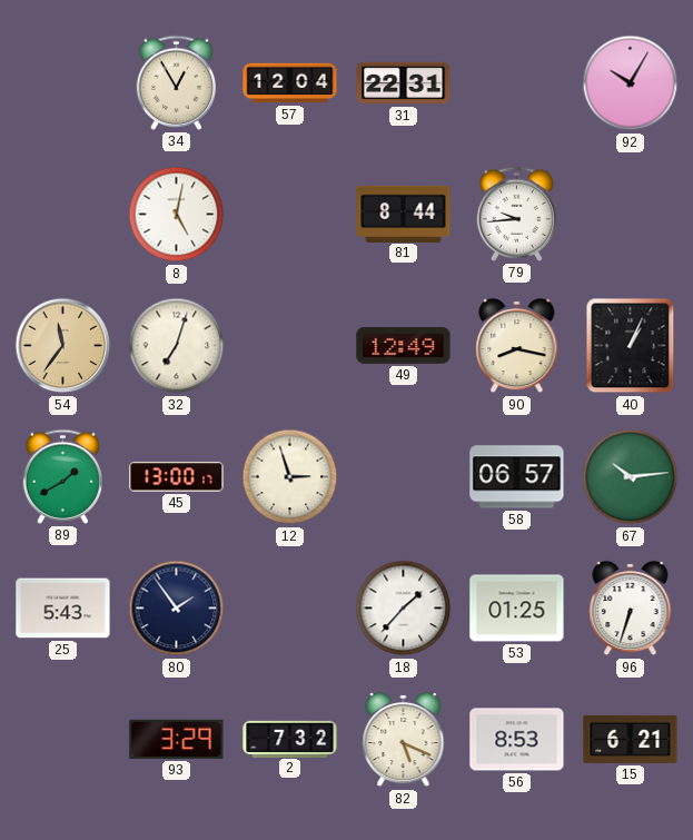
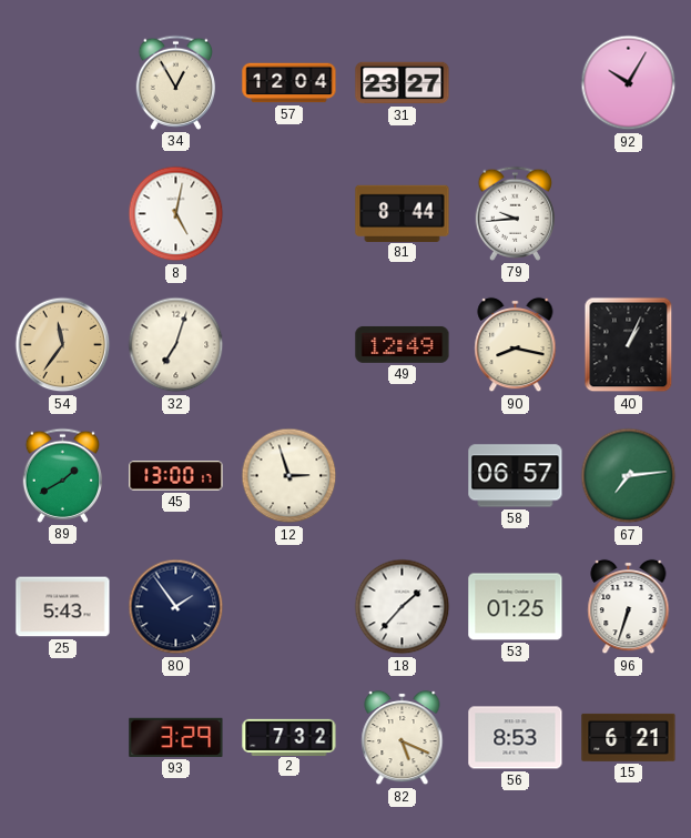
31: 22:31 -> 23:27 (403, 83)
67: 10:14 -> 7:14 (629, 476)
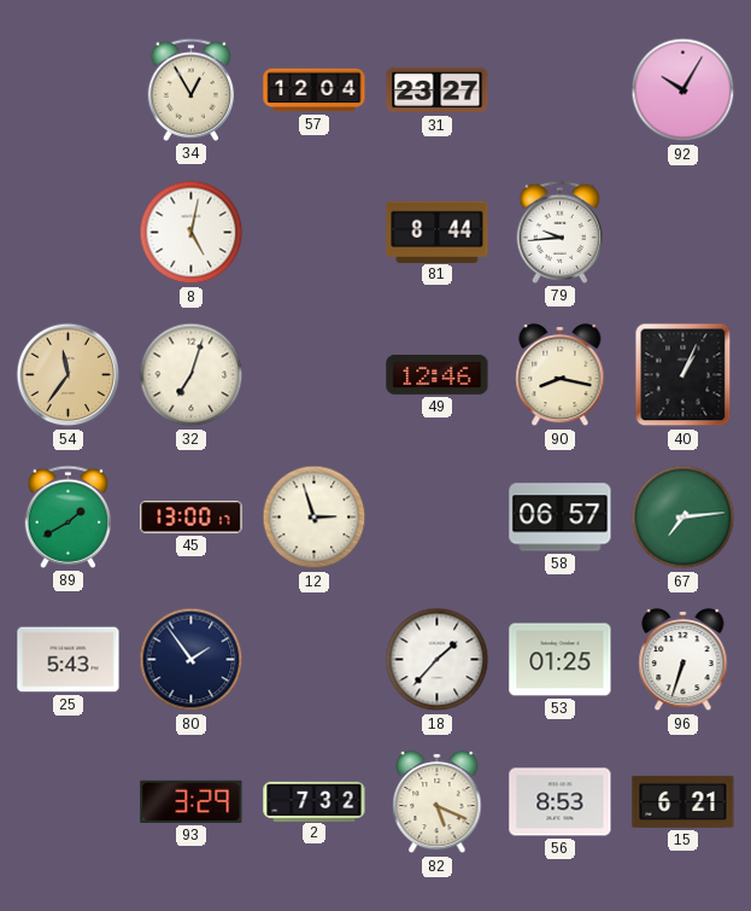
49: 12:49 -> 12:46 (438, 374)
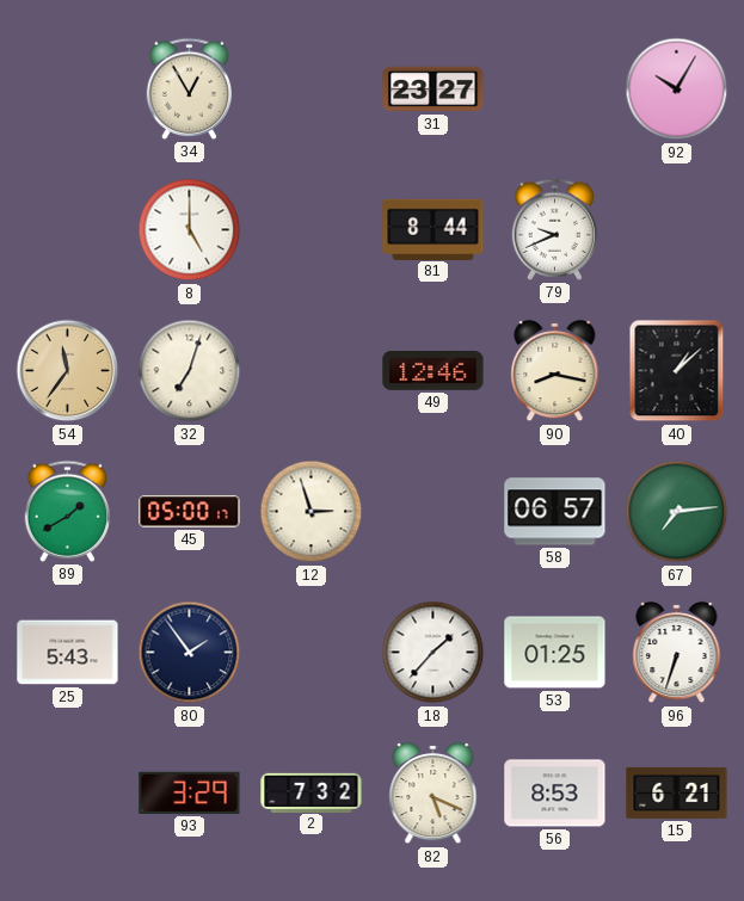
57: 12:04 -> none (315, 90)
8: 5:02 -> 5:00 (190, 230)
79: 9:44 -> 9:41 (554, 229)
40: 1:04 -> 1:08 (677, 371)
45: 13:00 -> 05:00 (190, 512)
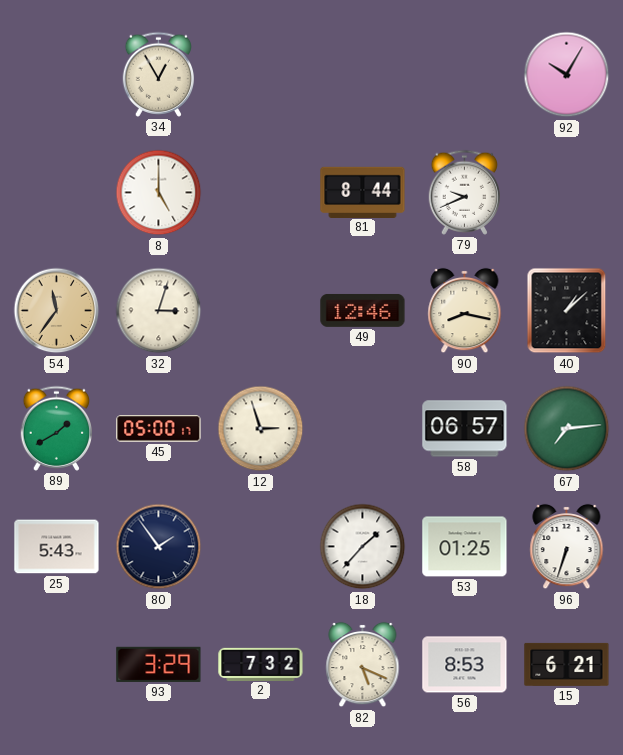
31: 23:27 -> none (434, 90)
32: 7:03 -> 3:03 (159, 311)
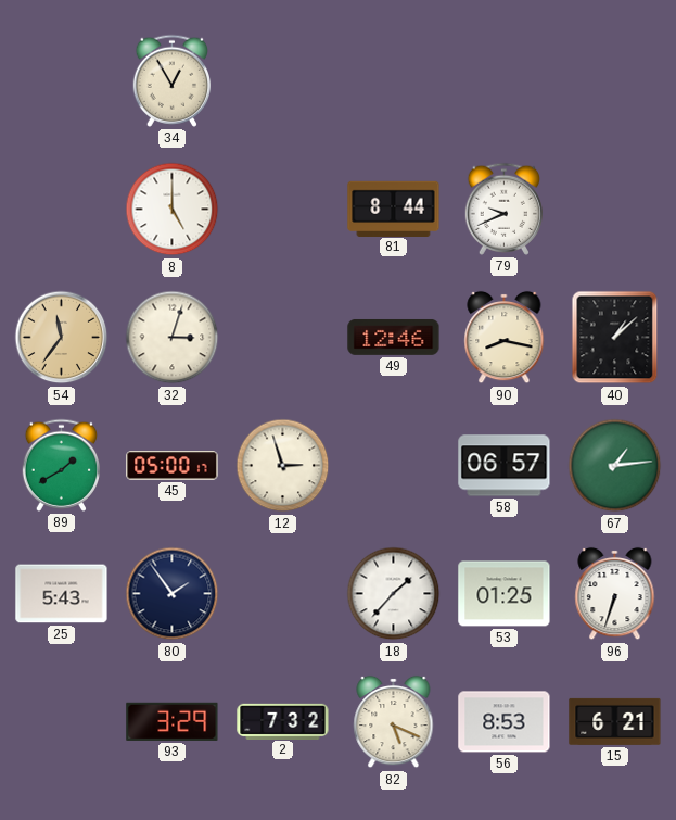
92: 10:05 -> none (567, 75)
67: 7:14 -> 1:14 (615, 466)
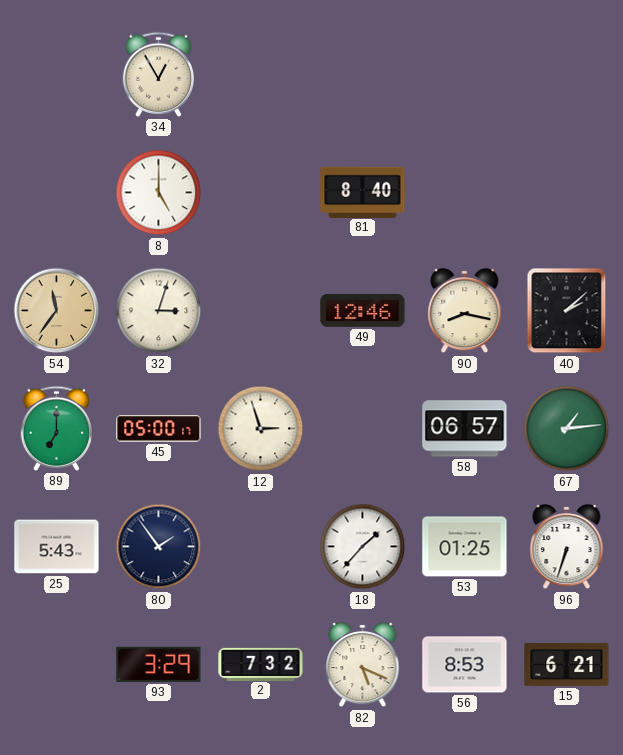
81: 8:44 -> 8:40 (363, 192)
79: 9:41 -> none (503, 209)
40: 1:08 -> 2:08 (567, 311)
89: 1:40 -> 7:00 (56, 428)
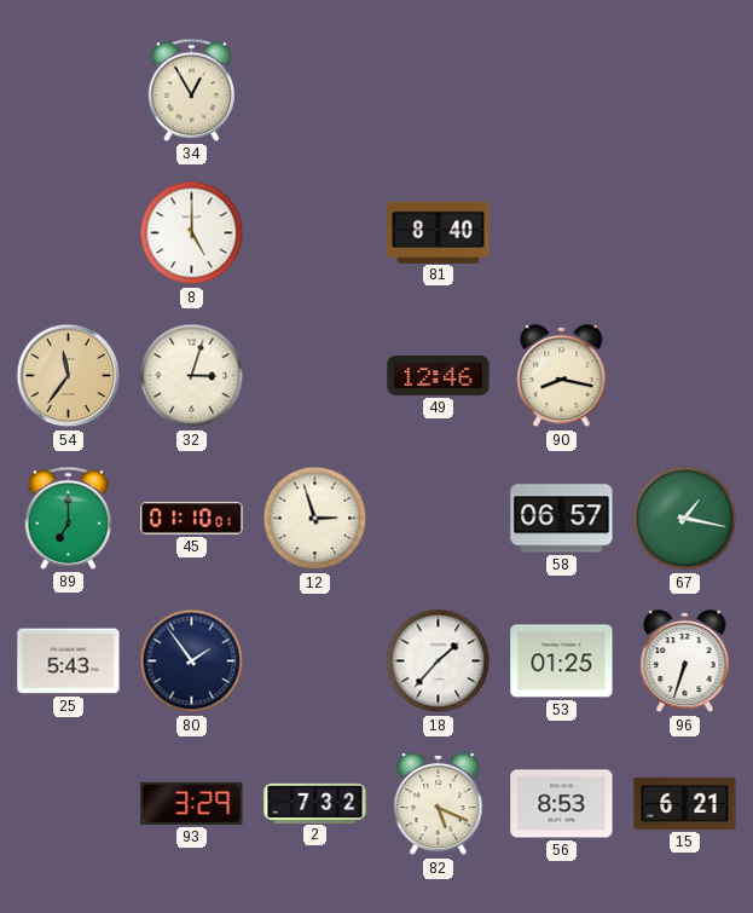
40: 2:08 -> none (567, 311)
45: 05:00 -> 01:10 (192, 519)
67: 1:14 -> 1:17 (685, 519)
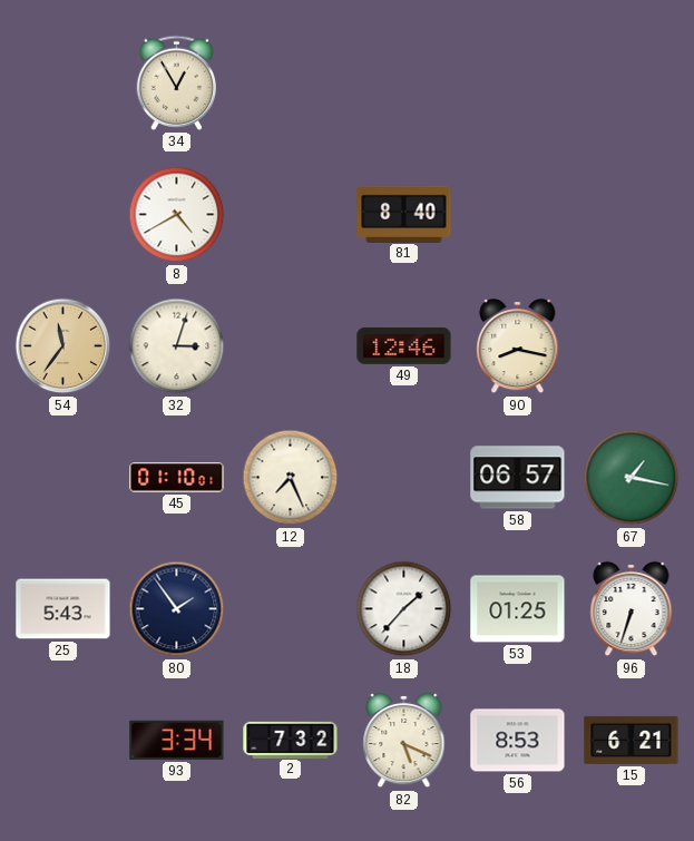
8: 5:00 -> 4:40 (177, 215)
89: 7:00 -> none (68, 518)
12: 2:57 -> 7:26 (291, 478)
93: 3:29 -> 3:34 (177, 740)
